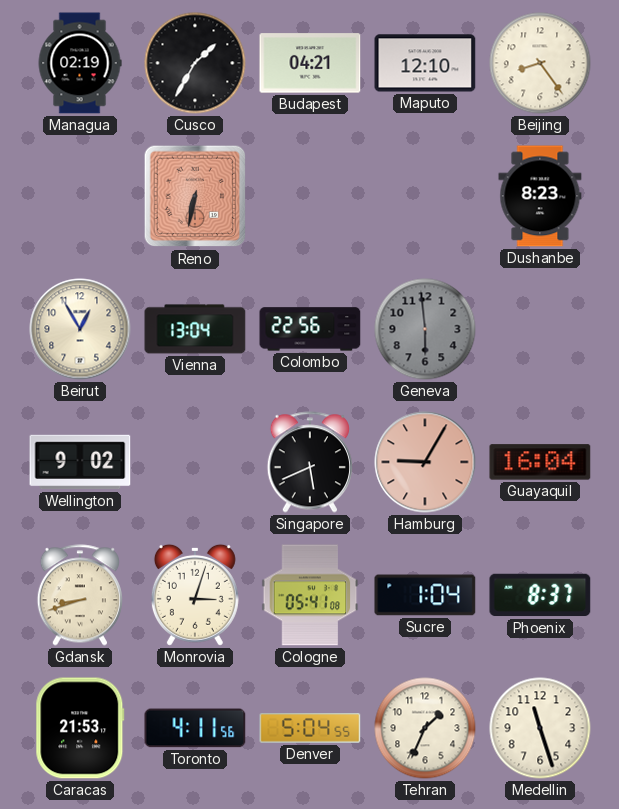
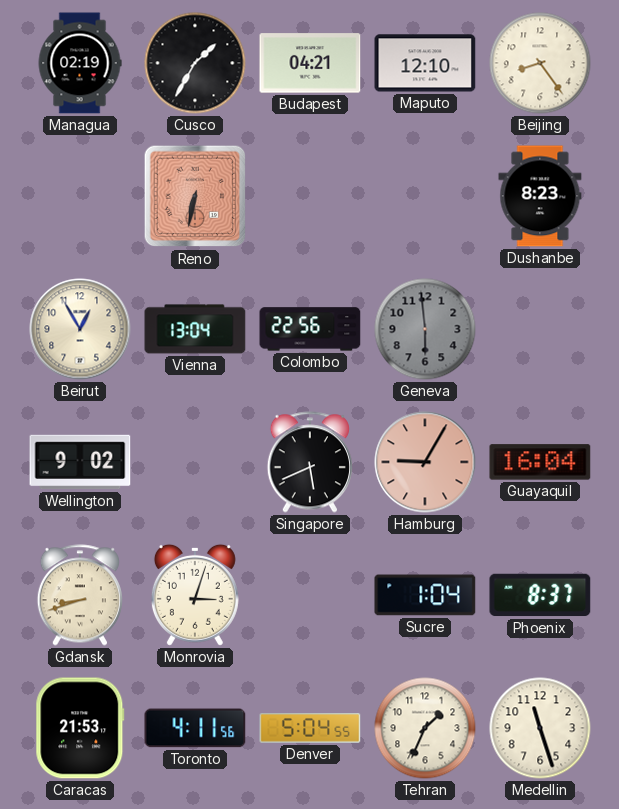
Cologne: 05:41 -> none (310, 595)
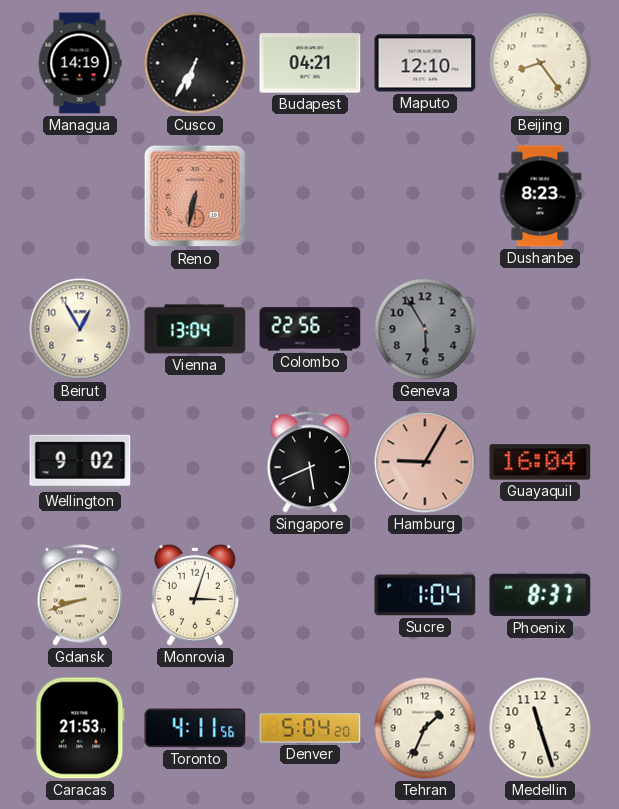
Managua: 02:19 -> 14:19 (80, 63)
Cusco: 1:35 -> 6:35 (195, 63)
Geneva: 5:59 -> 5:55 (425, 329)
Denver: 5:04:55 -> 5:04:20 (310, 729)
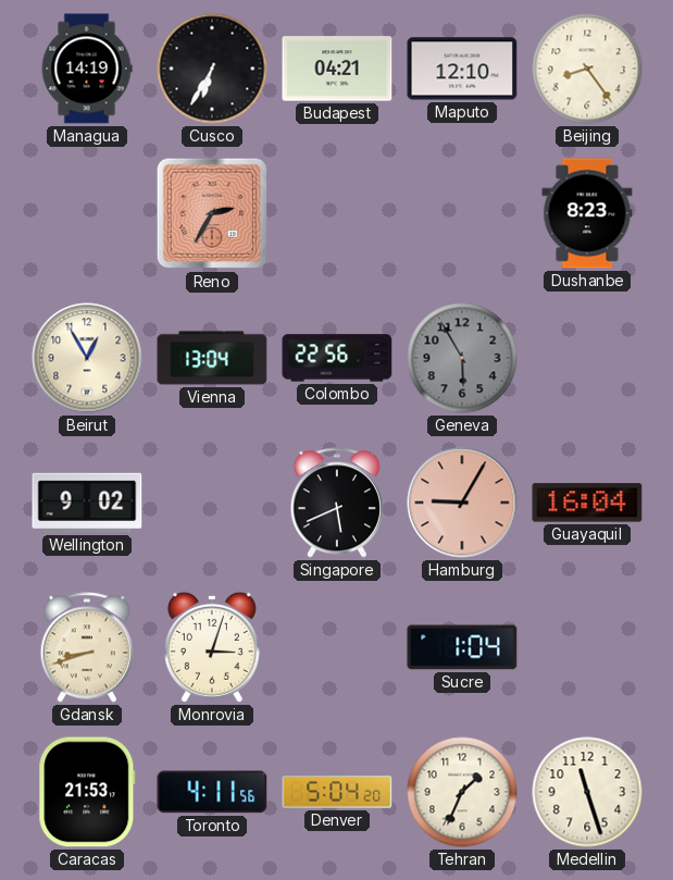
Reno: 6:32 -> 2:35 (212, 213)
Phoenix: 8:37 -> none (540, 595)
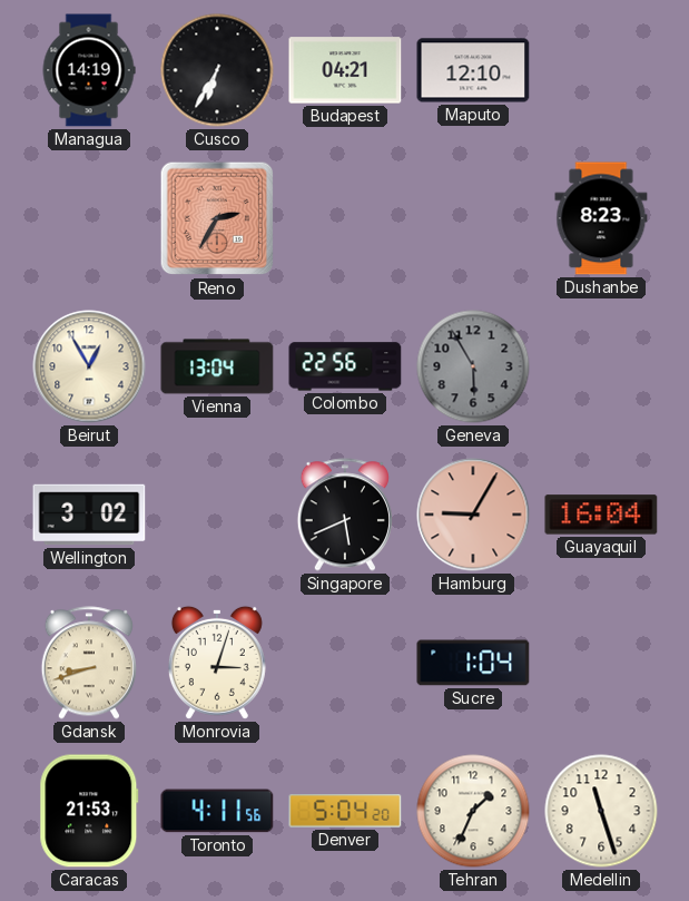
Beijing: 8:24 -> none (587, 69)
Wellington: 9:02 -> 3:02 (89, 515)
